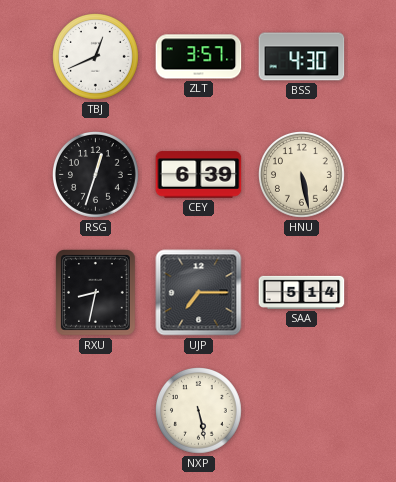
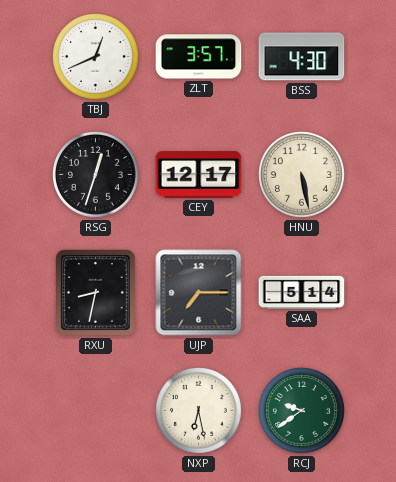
CEY: 6:39 -> 12:17 (199, 175)
NXP: 5:28 -> 6:28 (199, 411)
RCJ: none -> 9:39 (302, 411)
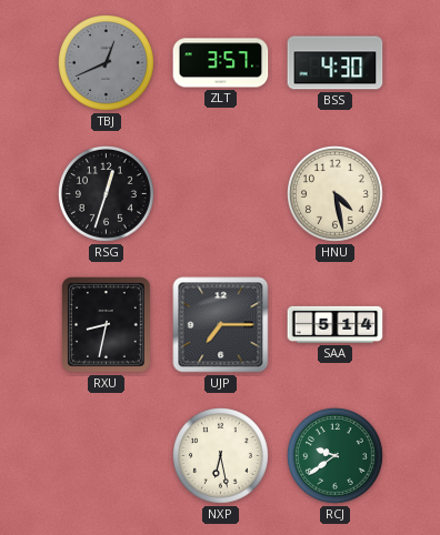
TBJ dial: white -> grey (107, 63)
CEY: 12:17 -> none (199, 175)
HNU: 5:28 -> 4:28 (336, 194)
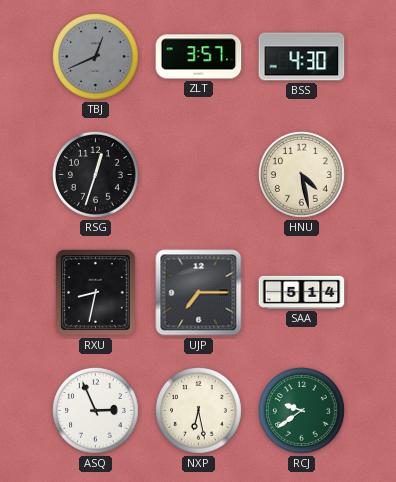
ASQ: none -> 2:56 (96, 411)
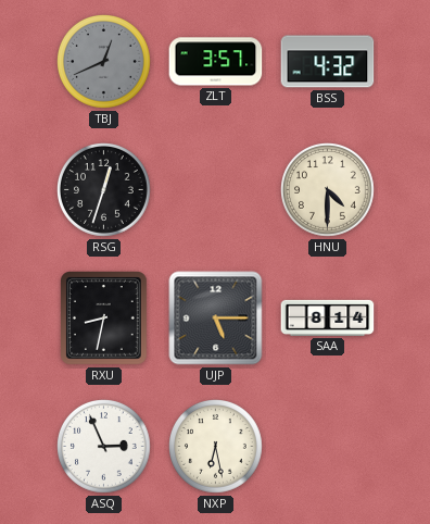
BSS: 4:30 -> 4:32 (328, 62)
HNU: 4:28 -> 4:30 (328, 190)
UJP: 7:15 -> 5:15 (216, 319)
SAA: 5:14 -> 8:14 (328, 317)
RCJ: 9:39 -> none (302, 411)
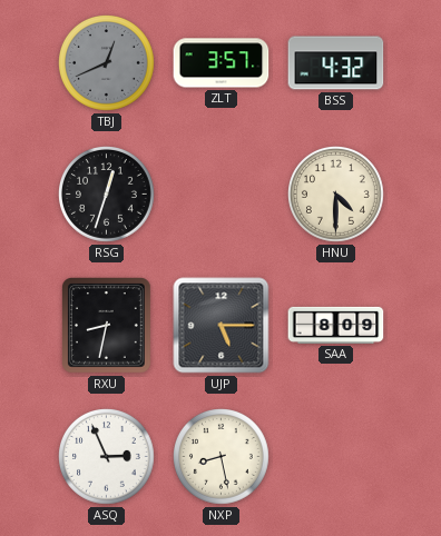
SAA: 8:14 -> 8:09 (336, 325)
NXP: 6:28 -> 8:28 (222, 457)
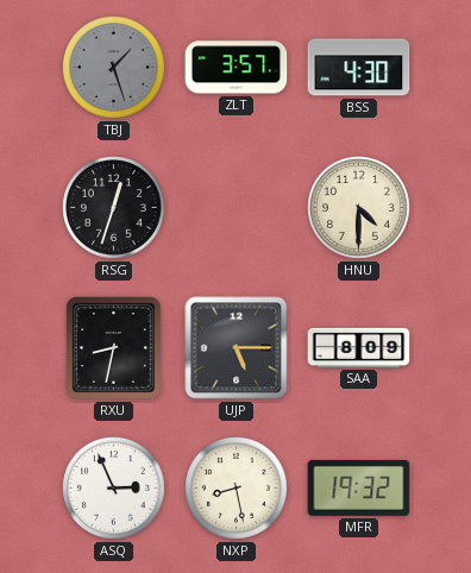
TBJ: 12:41 -> 1:27 (114, 68)
BSS: 4:32 -> 4:30 (359, 68)
MFR: none -> 19:32 (359, 487)
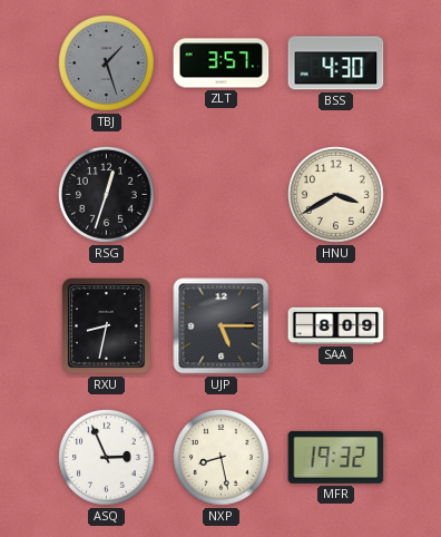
HNU: 4:30 -> 3:40 (336, 195)
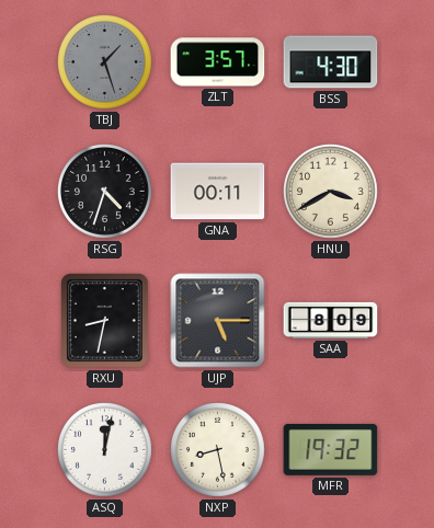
RSG: 12:33 -> 4:33 (105, 192)
GNA: none -> 00:11 (218, 192)
ASQ: 2:56 -> 12:02 (105, 450)
